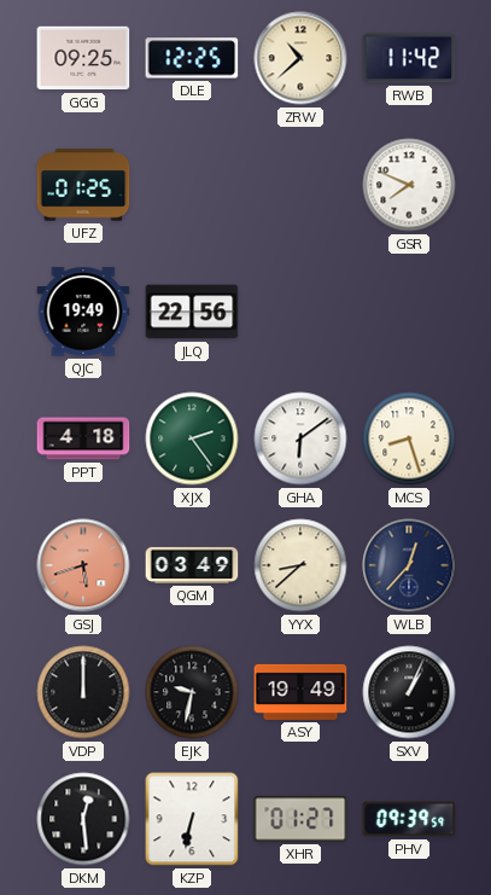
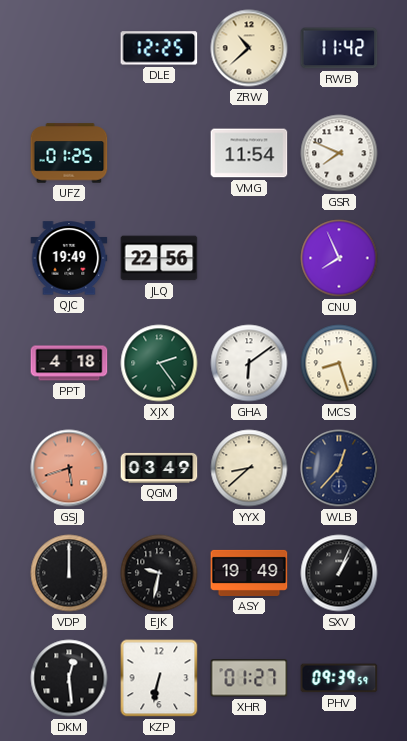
GGG: 09:25 -> none (83, 58)
VMG: none -> 11:54 (249, 153)
CNU: none -> 7:56 (339, 258)
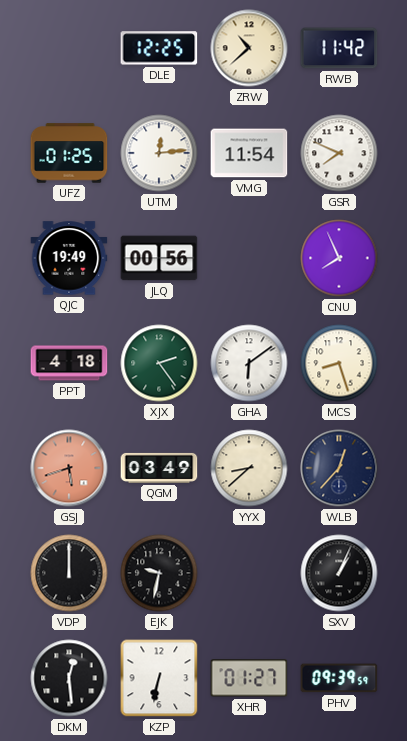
UTM: none -> 12:14 (159, 153)
JLQ: 22:56 -> 00:56 (159, 258)
ASY: 19:49 -> none (249, 573)
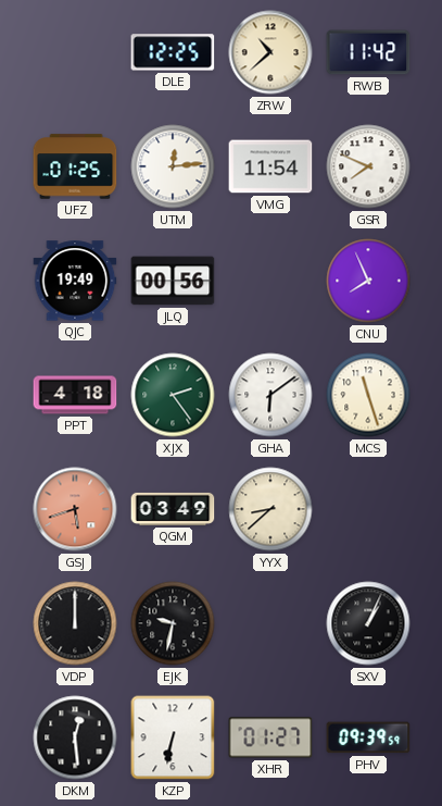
MCS: 8:27 -> 11:27 (368, 395)
WLB: 12:37 -> none (339, 468)
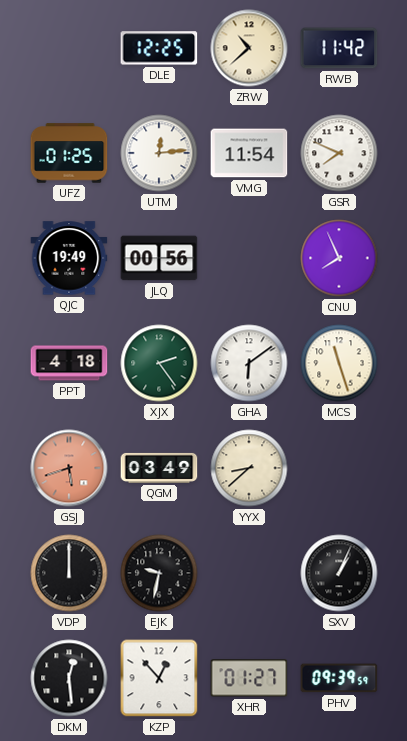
KZP: 6:32 -> 12:53 (159, 678)
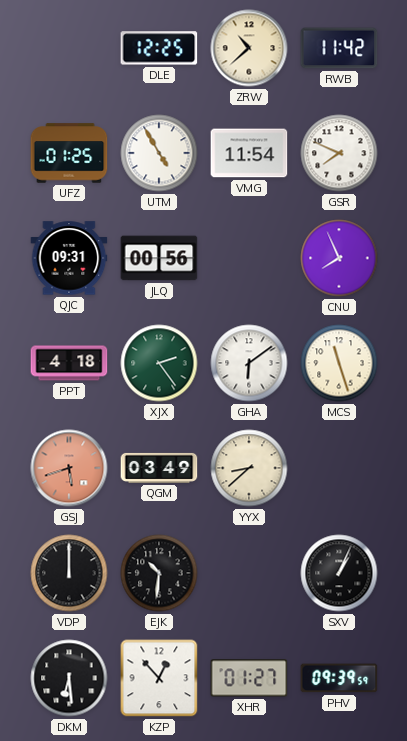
UTM: 12:14 -> 4:55 (159, 153)
QJC: 19:49 -> 09:31 (69, 258)
EJK: 9:32 -> 10:31 (159, 573)
DKM: 12:29 -> 6:29 (69, 678)
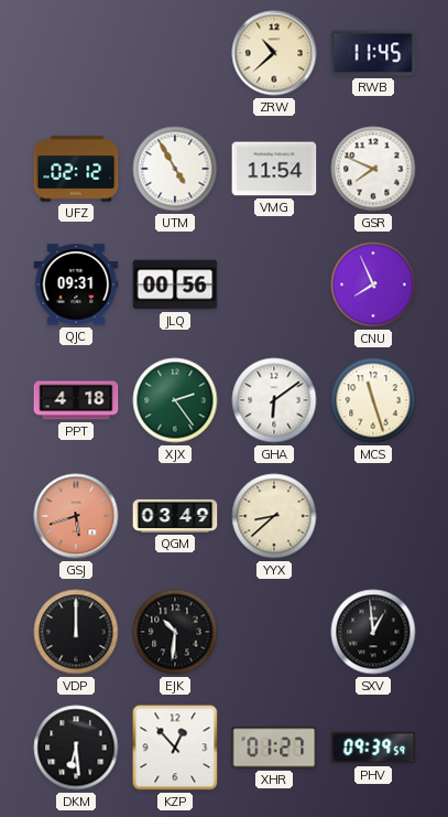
DLE: 12:25 -> none (159, 48)
RWB: 11:42 -> 11:45 (373, 53)
UFZ: 01:25 -> 02:12 (76, 169)
SXV: 1:04 -> 12:59 (373, 632)
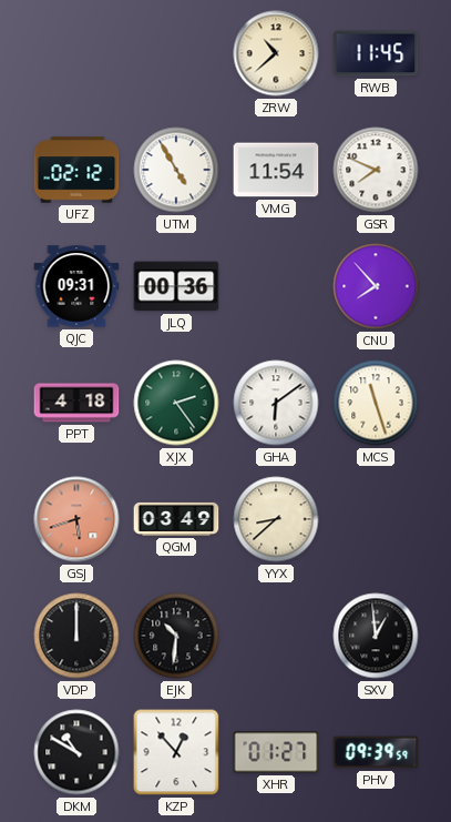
JLQ: 00:56 -> 00:36 (176, 286)
CNU: 7:56 -> 7:53 (376, 286)
DKM: 6:29 -> 10:50 (76, 752)
